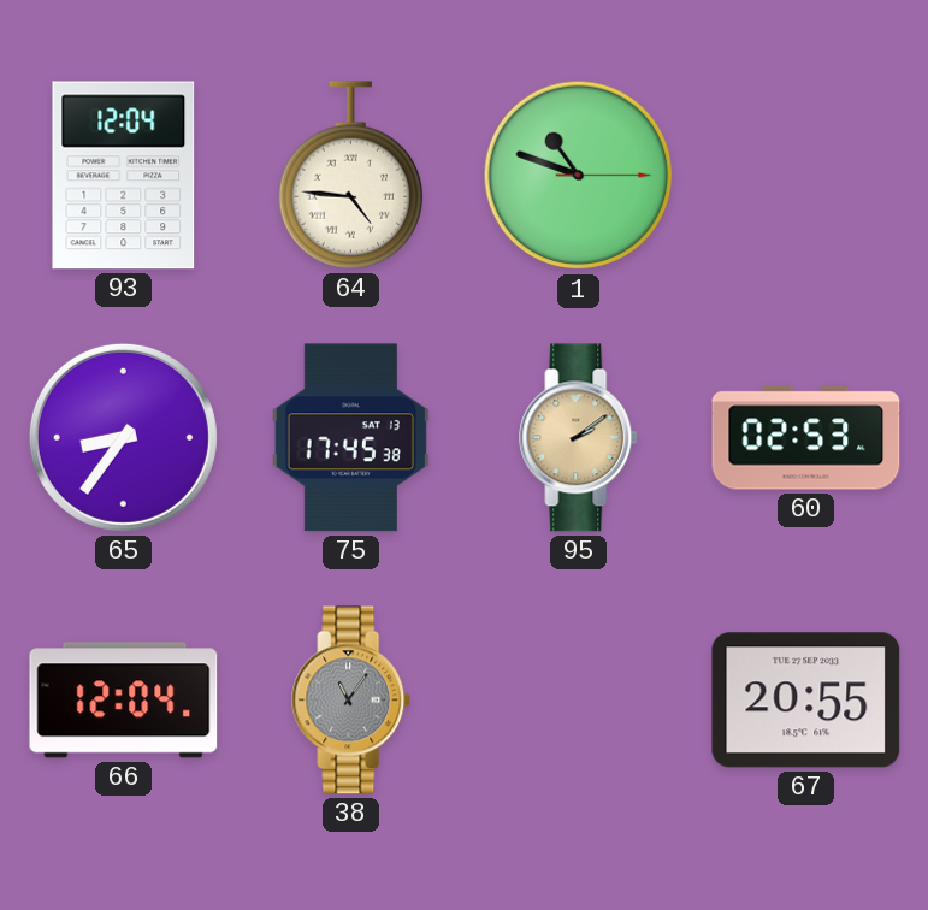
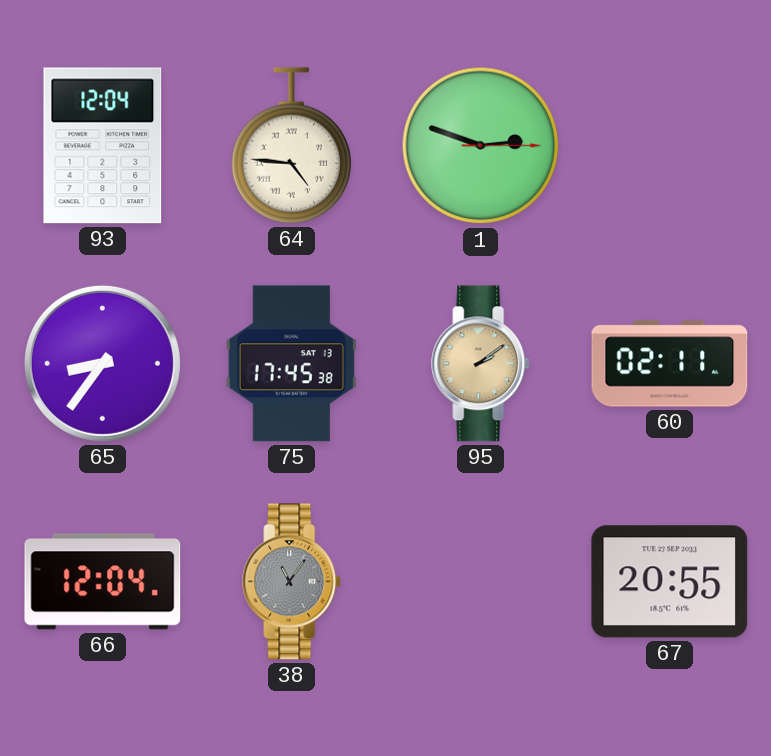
1: 10:48 -> 2:48 (481, 146)
60: 02:53 -> 02:11 (670, 364)
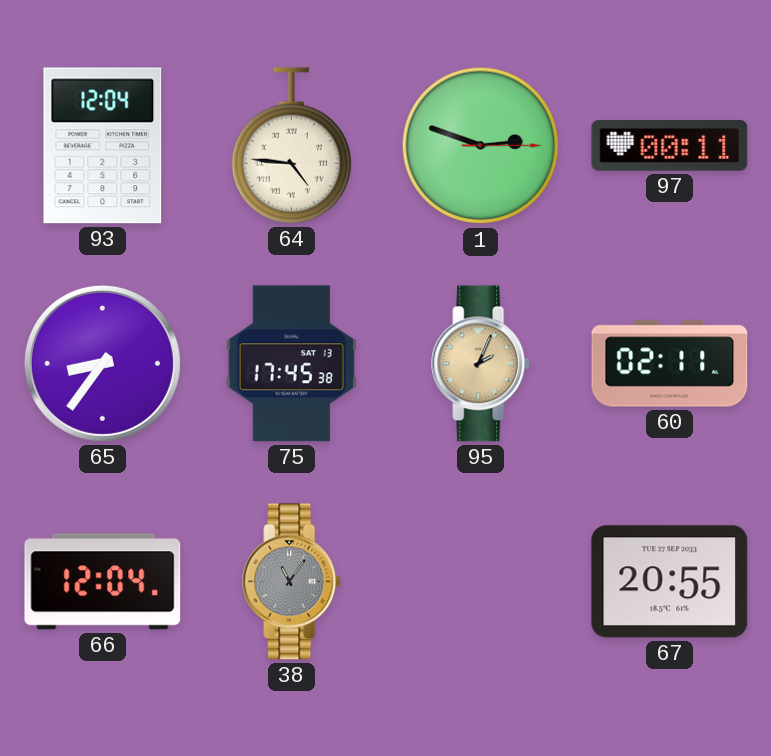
97: none -> 00:11 (670, 146)
95: 2:09 -> 2:04 (481, 364)
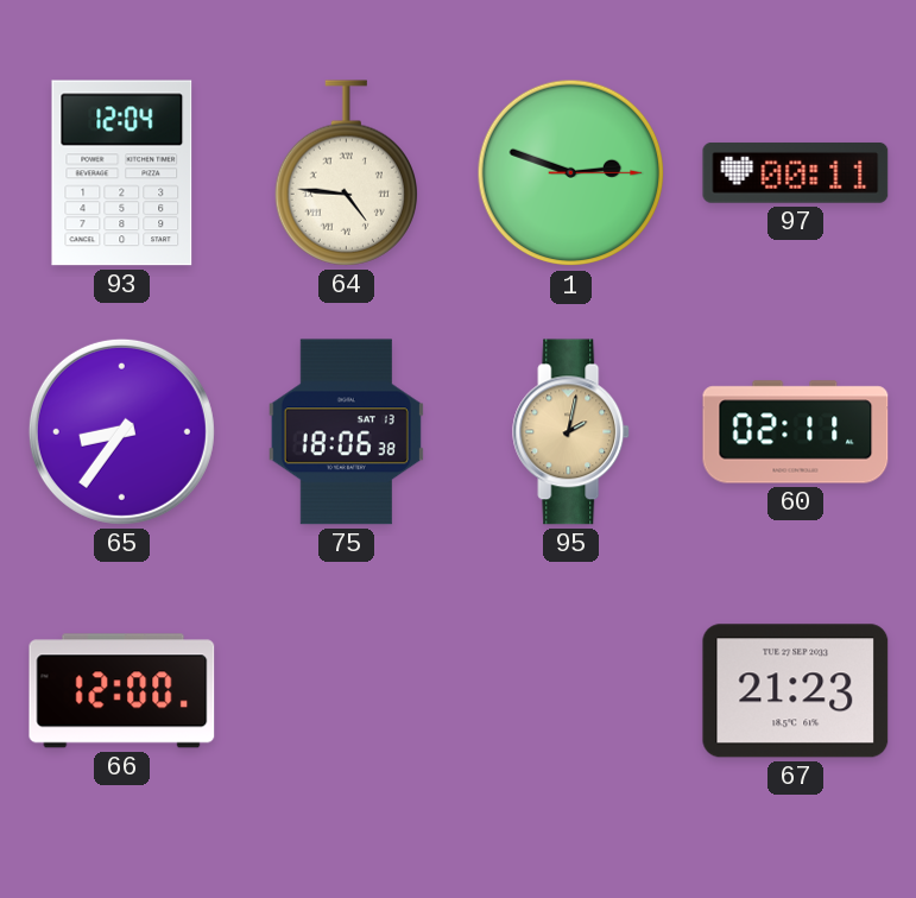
75: 17:45 -> 18:06 (346, 432)
95: 2:04 -> 2:02 (571, 432)
66: 12:04 -> 12:00 (122, 691)
38: 11:06 -> none (292, 582)
67: 20:55 -> 21:23 (796, 691)
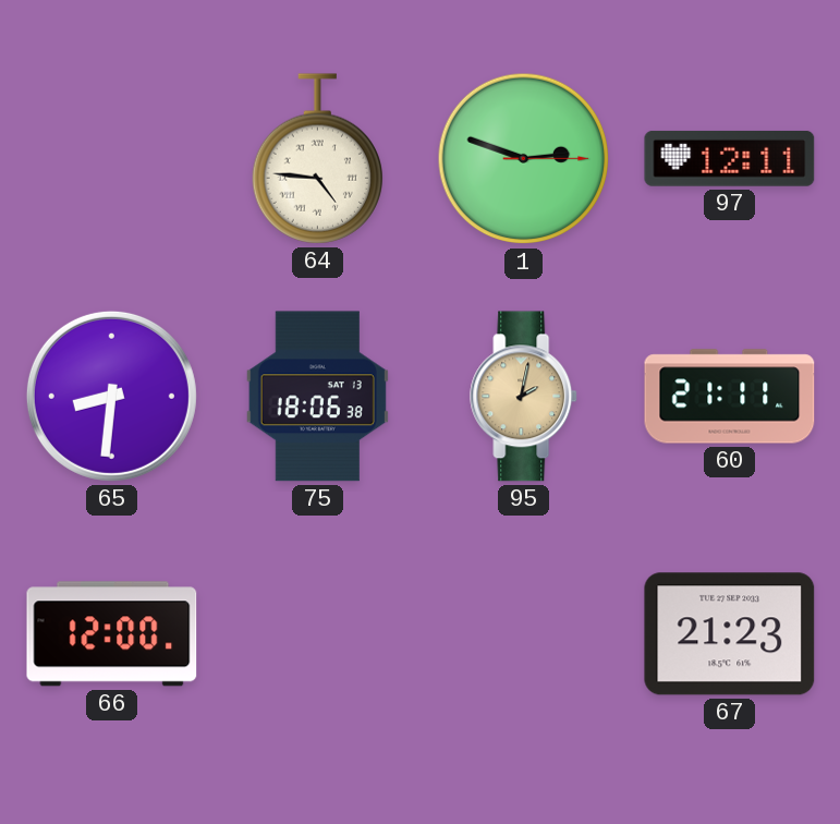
93: 12:04 -> none (122, 173)
97: 00:11 -> 12:11 (730, 159)
65: 8:36 -> 8:31 (111, 396)
60: 02:11 -> 21:11 (730, 397)
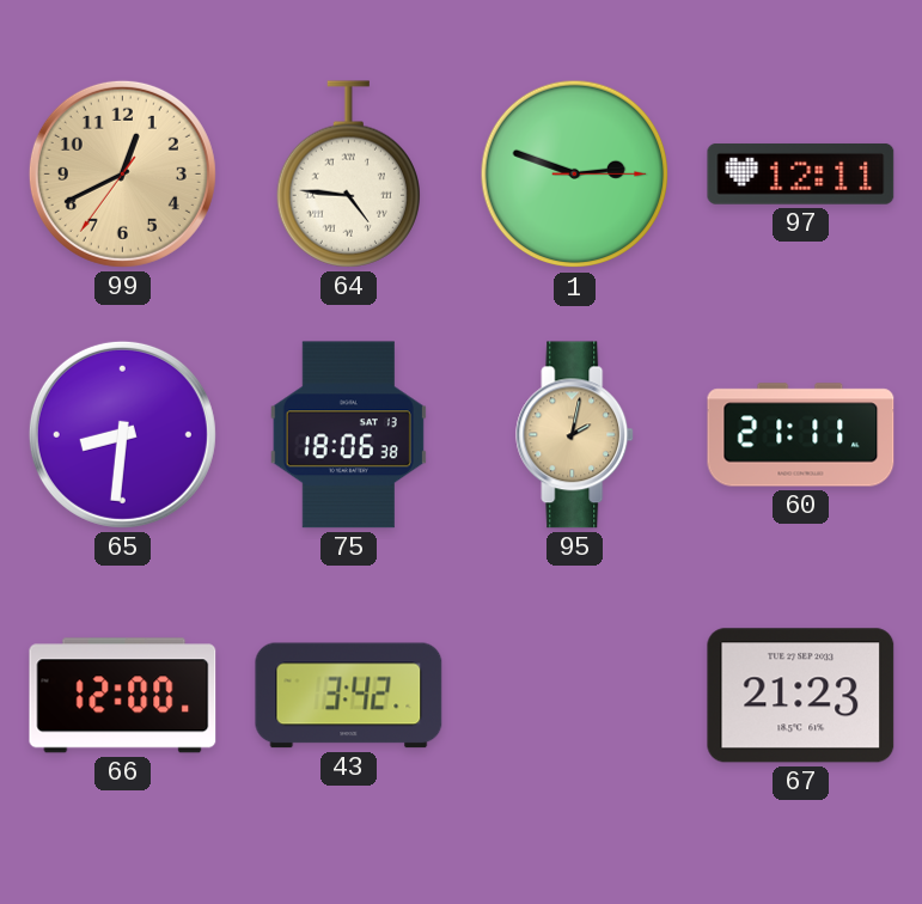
99: none -> 12:40 (122, 173)
43: none -> 3:42 (349, 696)
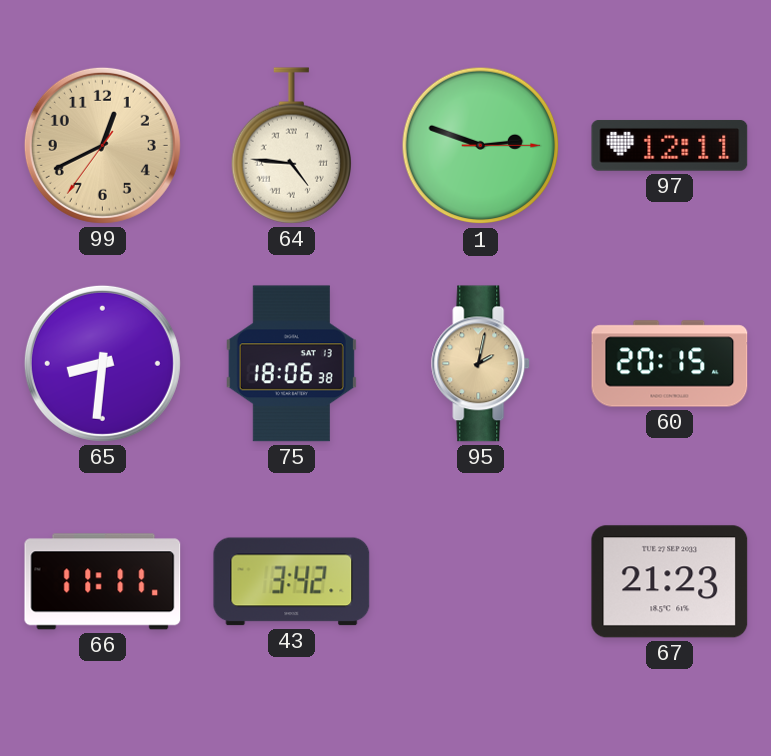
60: 21:11 -> 20:15 (670, 364)
66: 12:00 -> 11:11 (103, 582)
